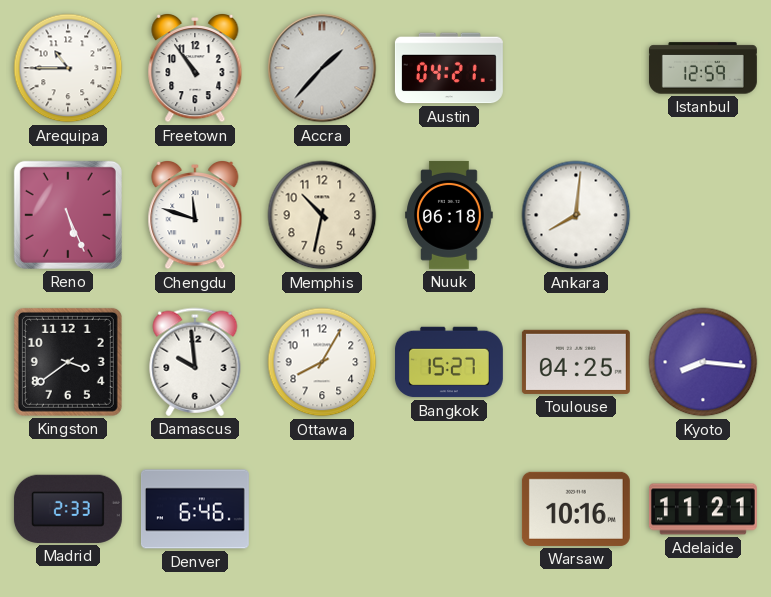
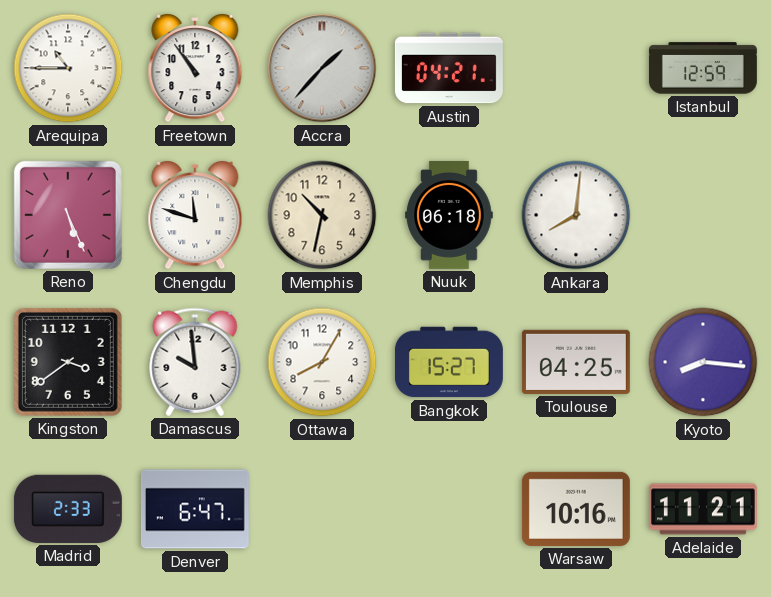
Denver: 6:46 -> 6:47 (195, 509)
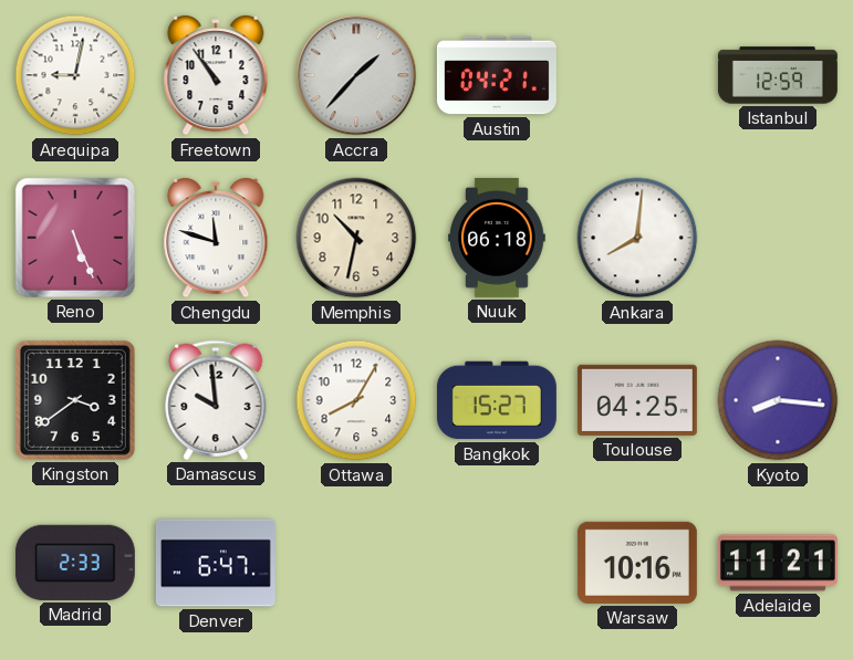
Arequipa: 10:45 -> 9:02 (75, 75)
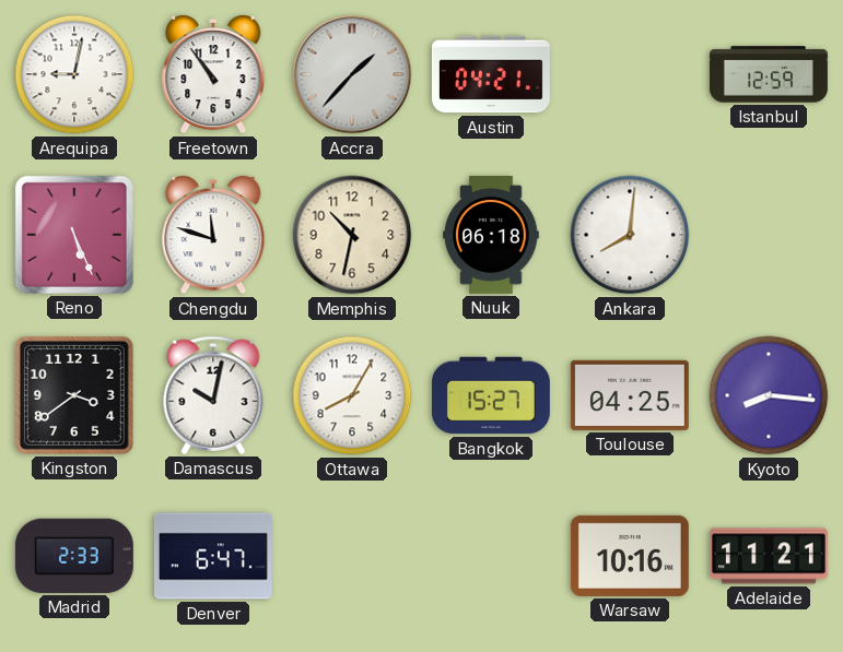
Damascus: 9:59 -> 10:02 (213, 395)
